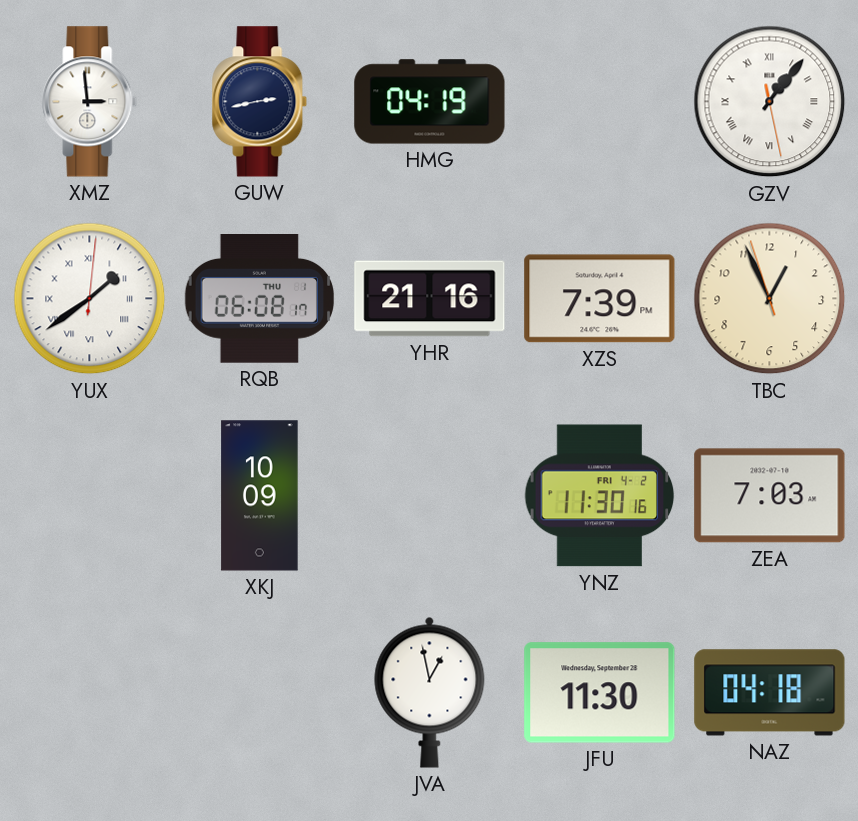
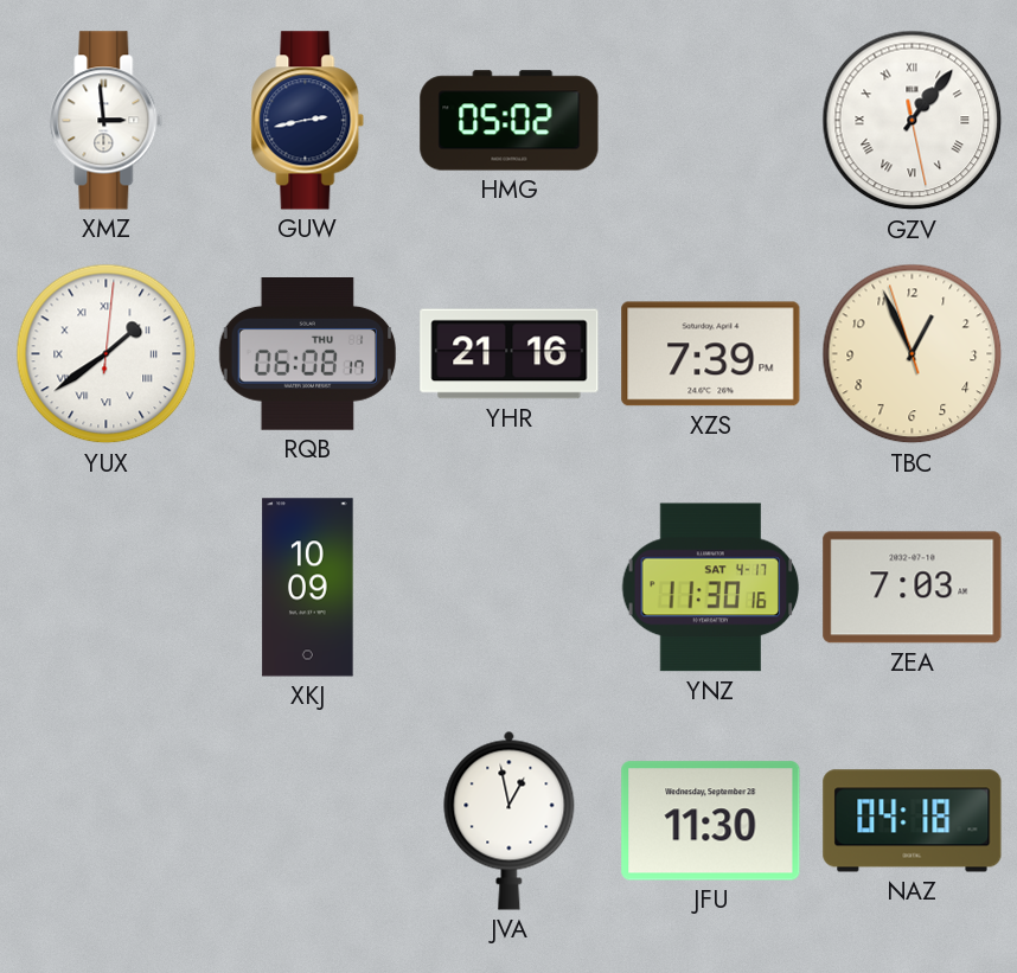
HMG: 04:19 -> 05:02 (510, 121)
YNZ date: FRI 4-2 -> SAT 4-17 (711, 588)
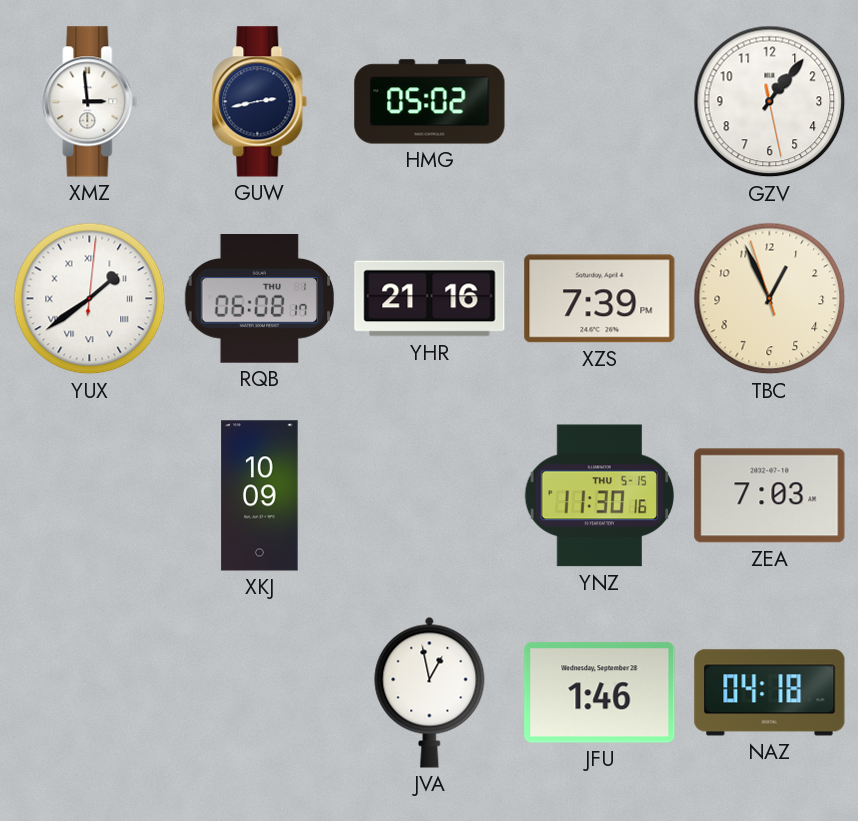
GZV numerals: Roman -> Arabic (770, 102)
YNZ date: SAT 4-17 -> THU 5-15 (600, 496)
JFU: 11:30 -> 1:46 (600, 693)
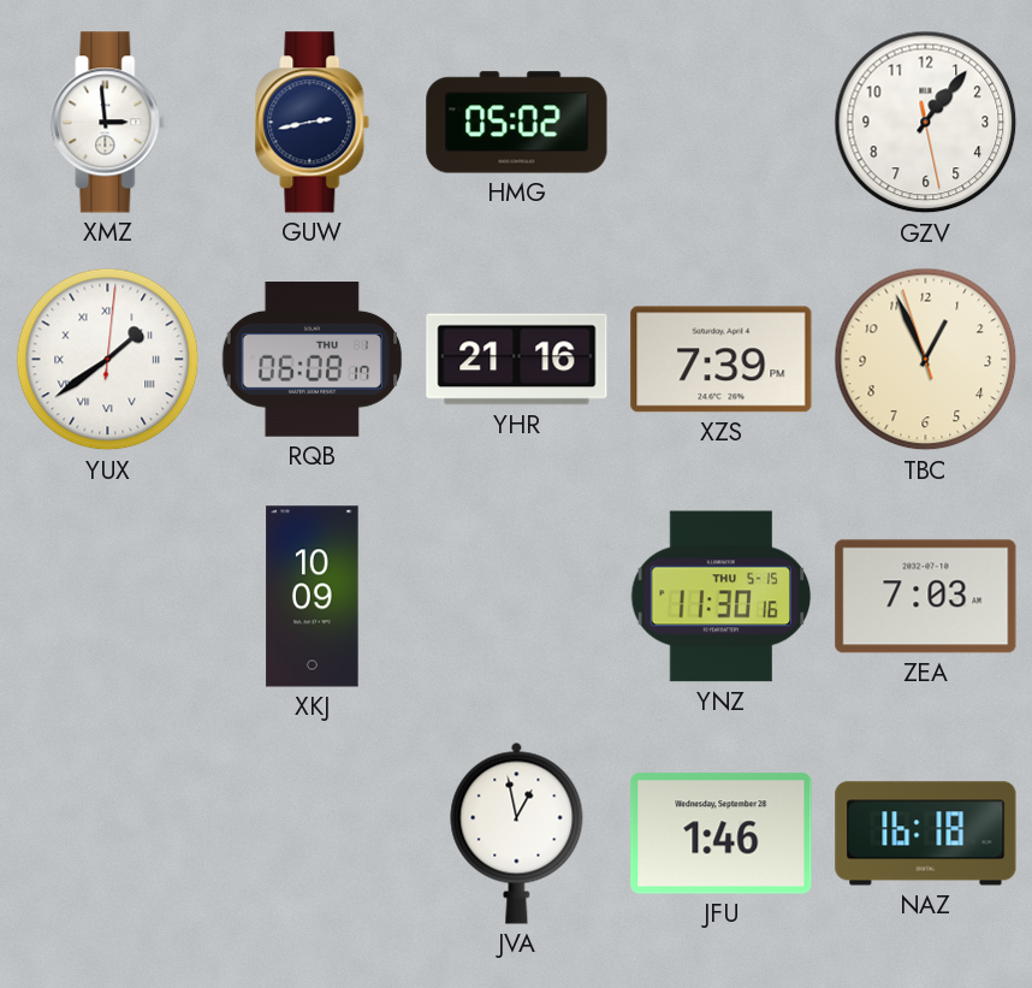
NAZ: 04:18 -> 16:18 (926, 834)
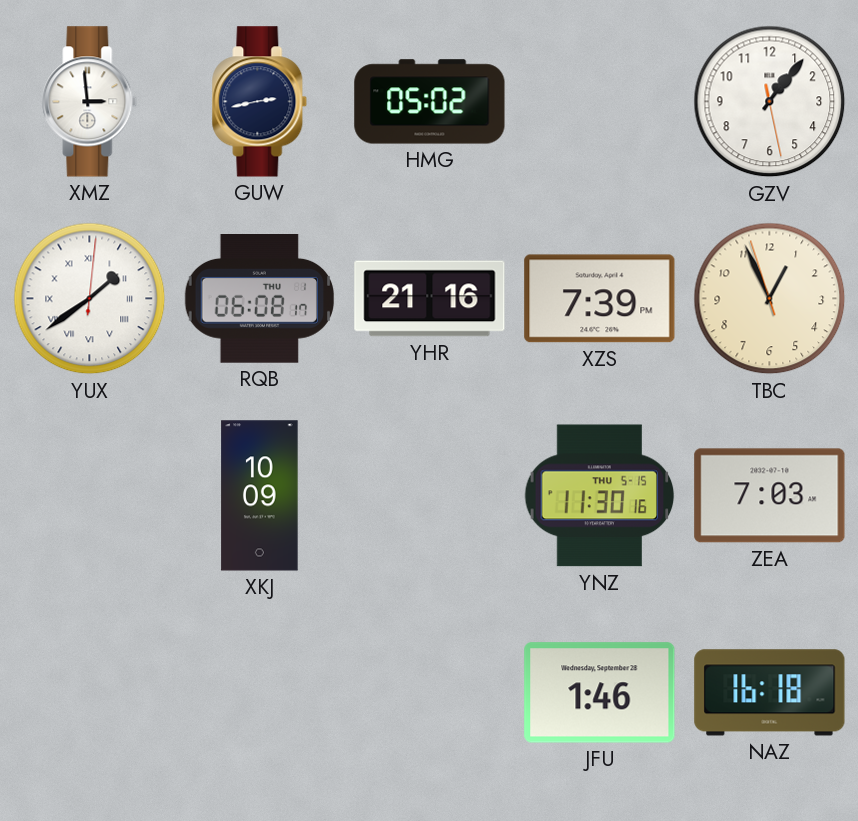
JVA: 12:58 -> none (517, 833)
